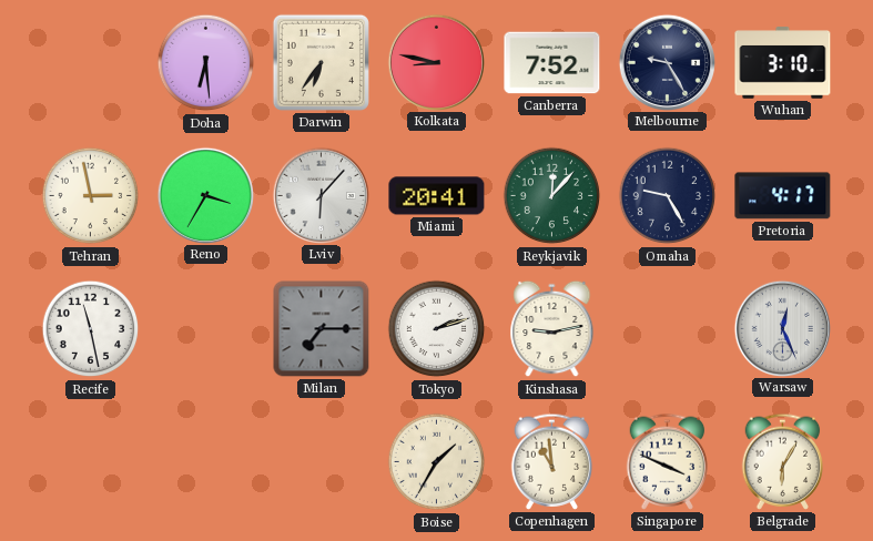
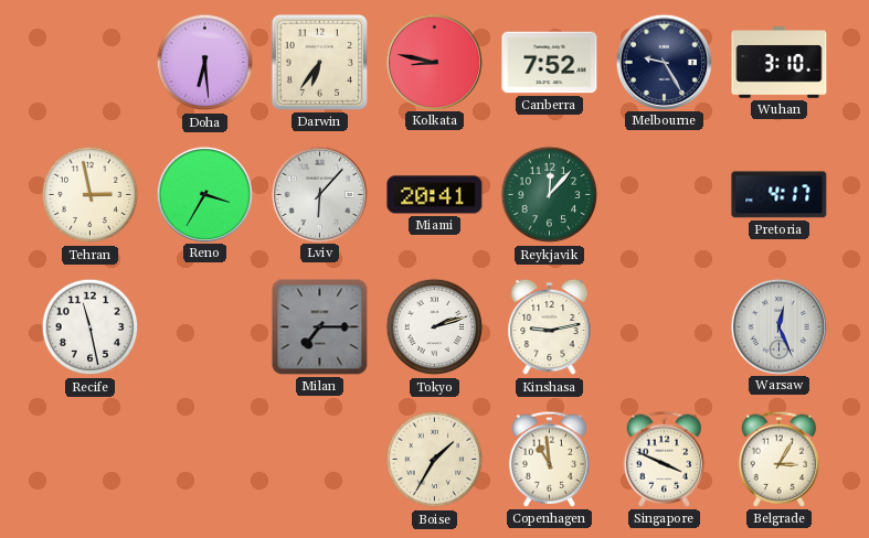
Omaha: 9:25 -> none (668, 196)
Belgrade: 6:05 -> 3:05 (780, 459)
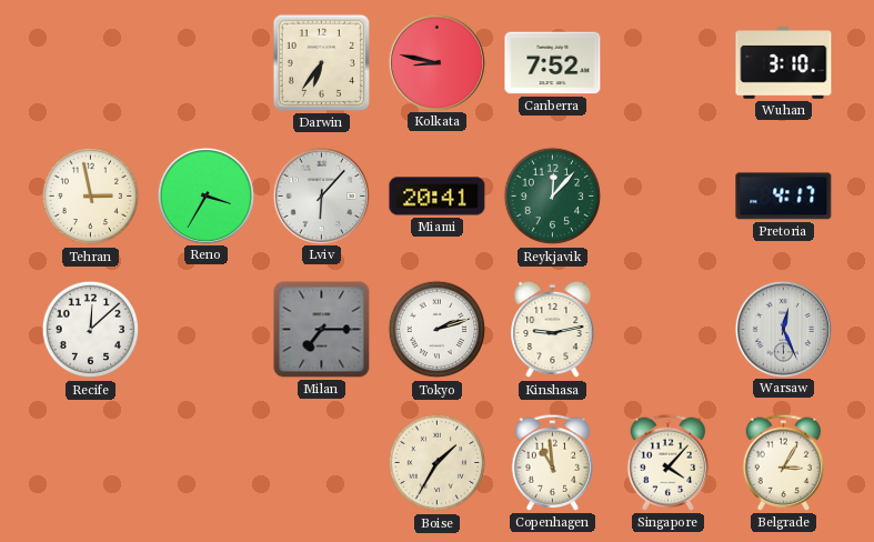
Doha: 6:29 -> none (205, 63)
Melbourne: 9:25 -> none (664, 62)
Recife: 11:28 -> 12:08 (91, 330)
Singapore: 3:49 -> 4:07 (669, 462)
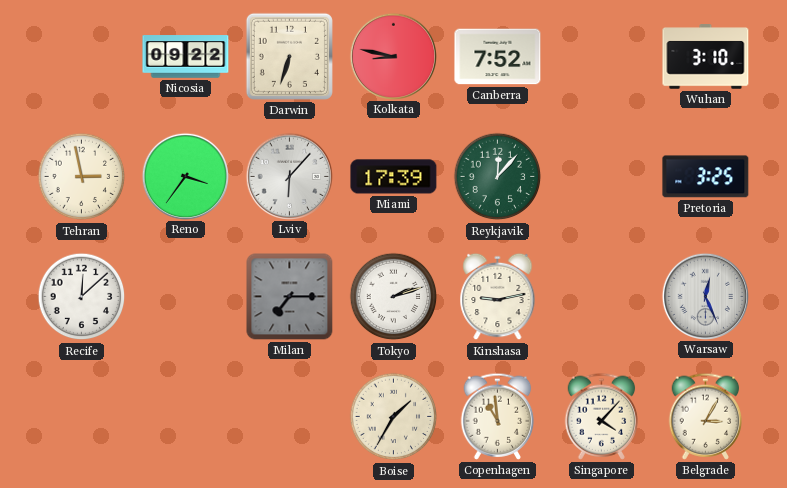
Nicosia: none -> 09:22 (186, 57)
Darwin: 6:36 -> 6:33 (289, 56)
Reno: 3:35 -> 3:36 (185, 176)
Miami: 20:41 -> 17:39 (394, 177)
Pretoria: 4:17 -> 3:25 (706, 177)
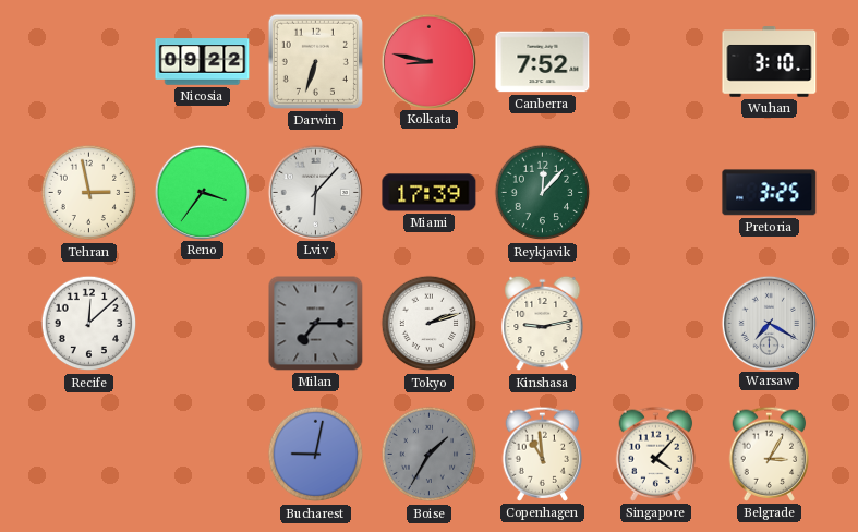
Warsaw: 12:26 -> 7:20 (769, 323)
Bucharest: none -> 9:02 (316, 455)
Boise dial: cream -> grey (430, 455)
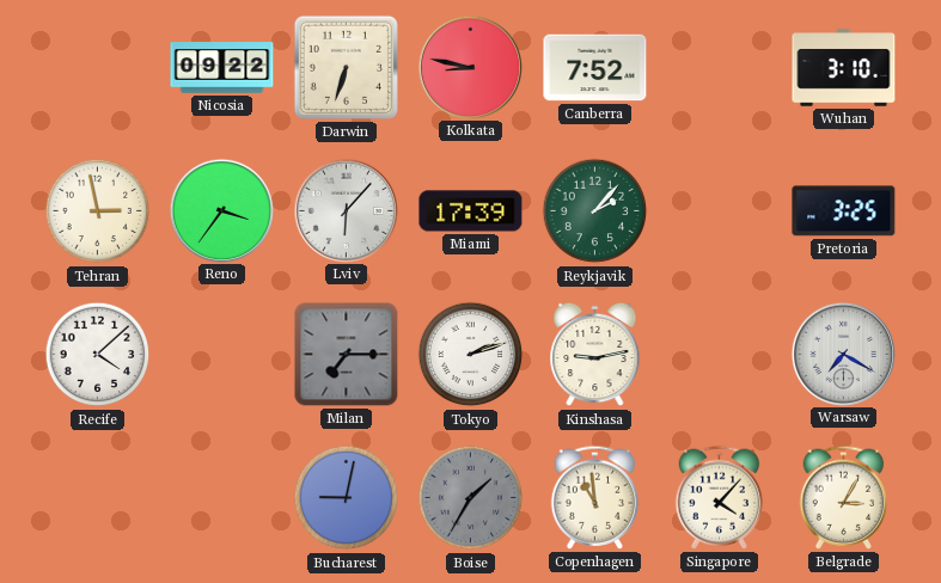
Reykjavik: 12:07 -> 2:07 (595, 211)
Recife: 12:08 -> 4:08 (98, 355)
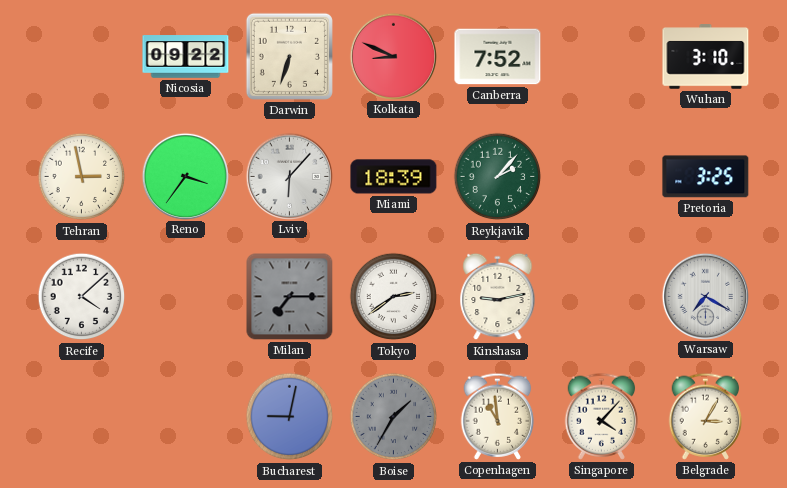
Kolkata: 8:47 -> 8:49 (393, 56)
Miami: 17:39 -> 18:39 (394, 177)
Tokyo: 2:12 -> 2:39 (394, 297)
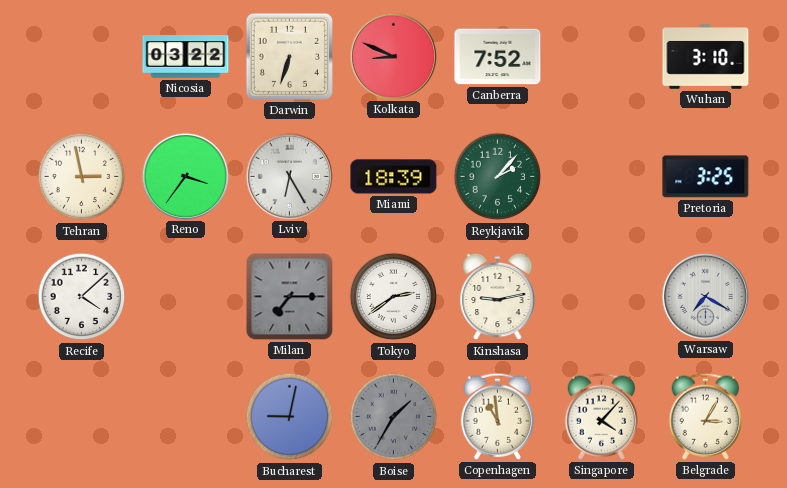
Nicosia: 09:22 -> 03:22 (186, 57)
Lviv: 6:07 -> 6:25 (289, 176)
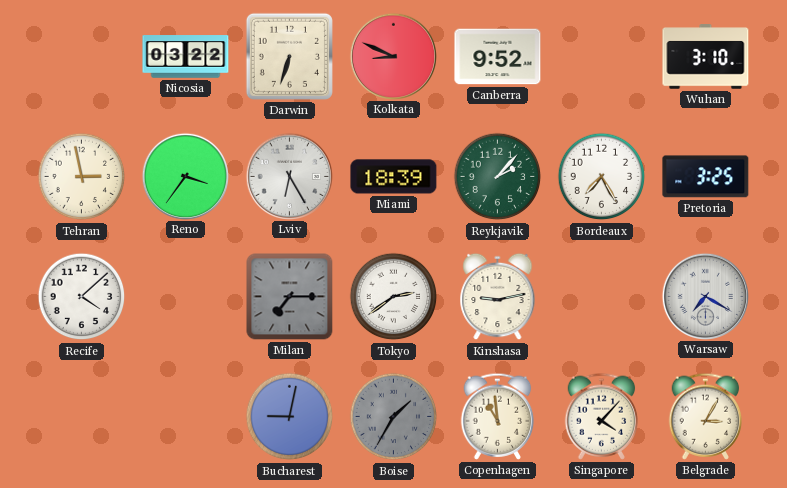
Canberra: 7:52 -> 9:52 (498, 57)
Bordeaux: none -> 7:25 (602, 177)
